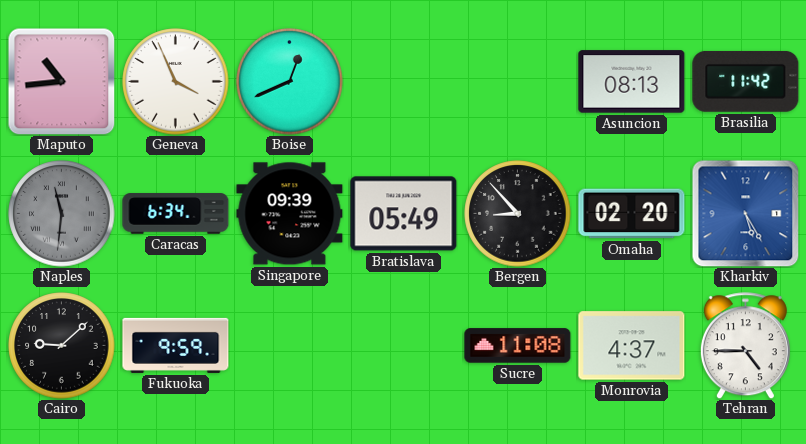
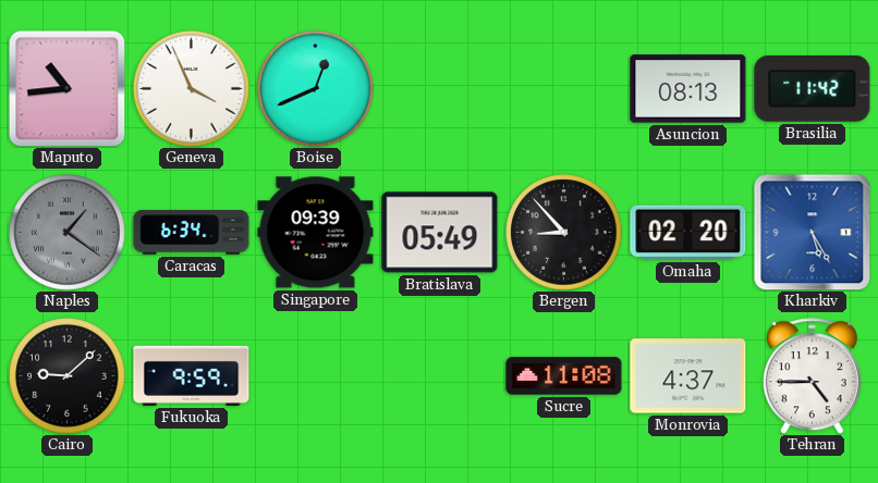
Naples: 11:31 -> 1:21 (68, 233)
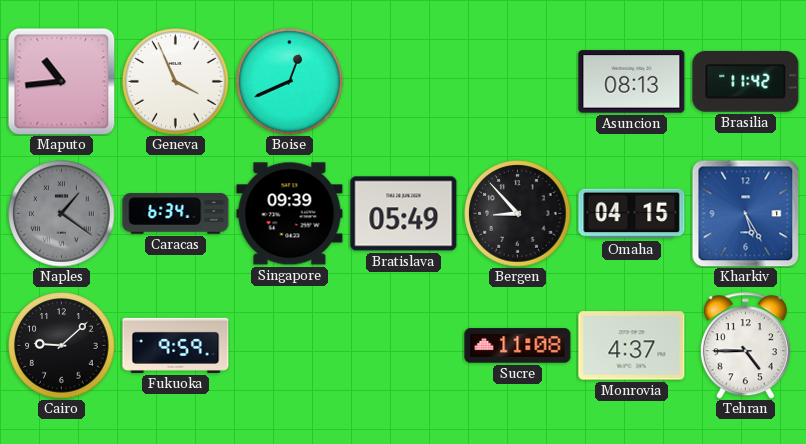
Omaha: 02:20 -> 04:15 (632, 214)
